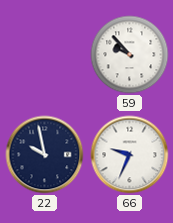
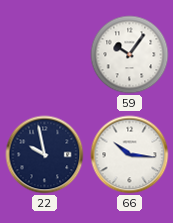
59: 9:53 -> 10:06 (130, 55)
66: 9:34 -> 10:16 (130, 155)
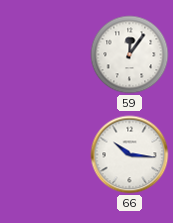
59: 10:06 -> 12:06 (130, 55)
22: 9:58 -> none (45, 155)
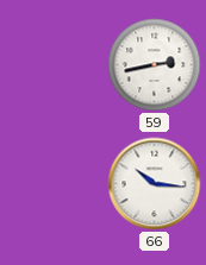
59: 12:06 -> 2:43 (155, 65)
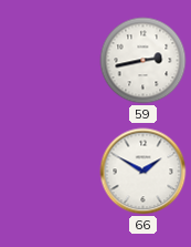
66: 10:16 -> 1:50 (144, 172)
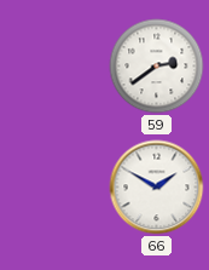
59: 2:43 -> 2:39 (157, 67)
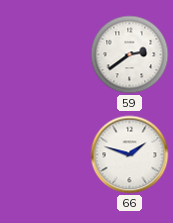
66: 1:50 -> 1:48 (130, 155)
